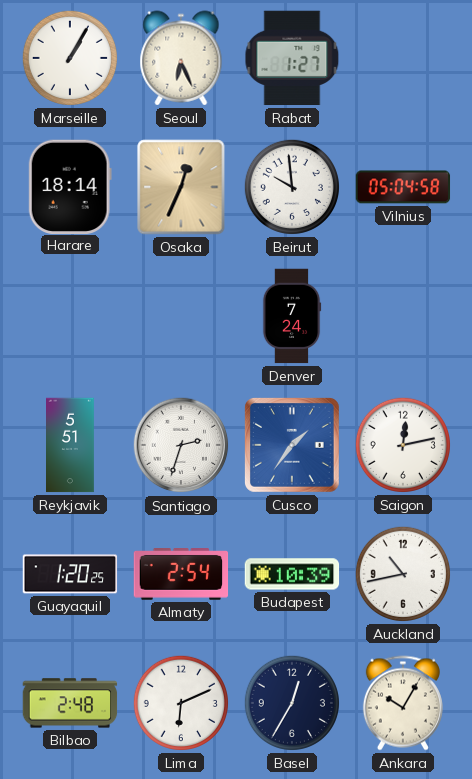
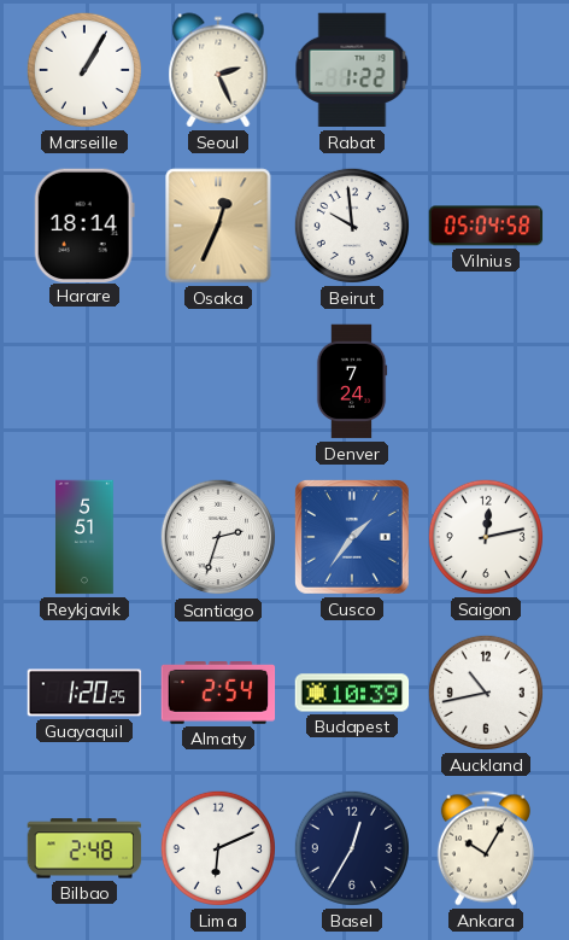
Seoul: 6:26 -> 2:26 (218, 70)
Rabat: 1:27 -> 1:22 (352, 70)
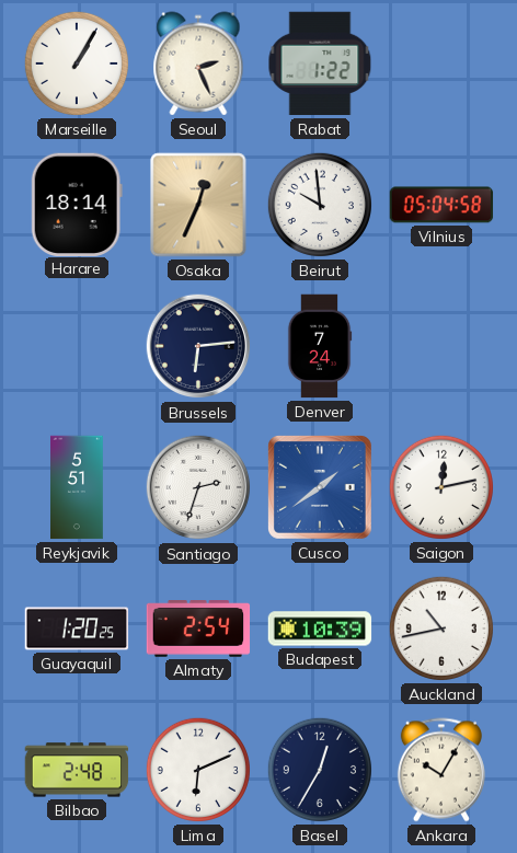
Brussels: none -> 6:14 (198, 346)
Cusco: 1:36 -> 1:39 (320, 487)
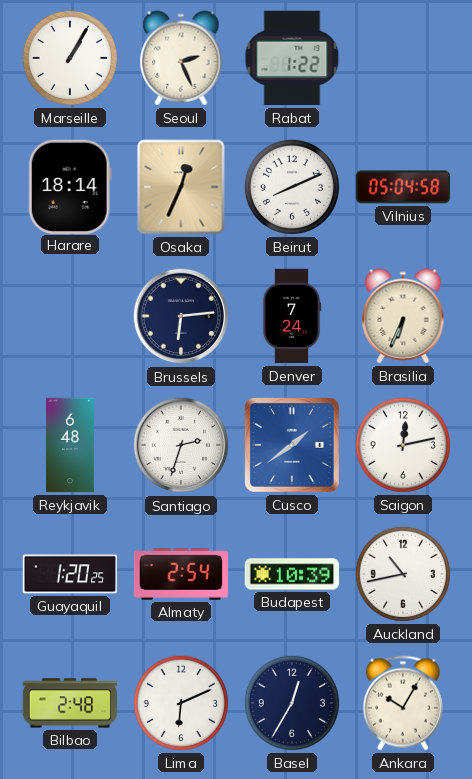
Beirut: 9:59 -> 8:11 (292, 187)
Brasilia: none -> 6:34 (403, 316)
Reykjavik: 5:51 -> 6:48 (71, 445)
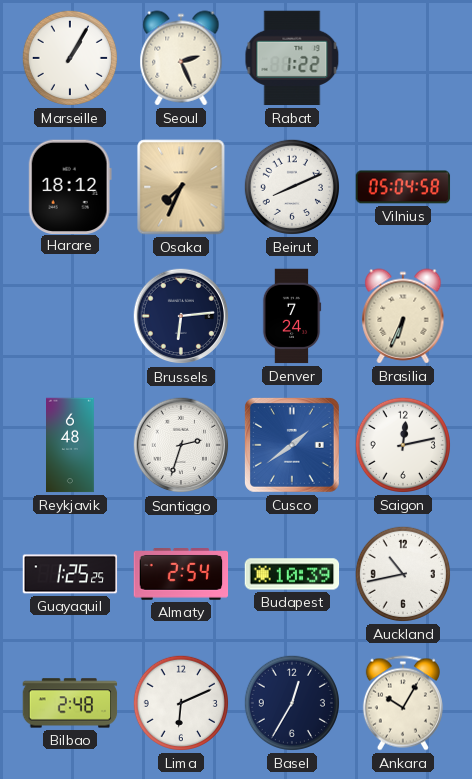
Harare: 18:14 -> 18:12 (70, 186)
Osaka: 12:34 -> 7:34 (181, 187)
Guayaquil: 1:20 -> 1:25 (70, 574)
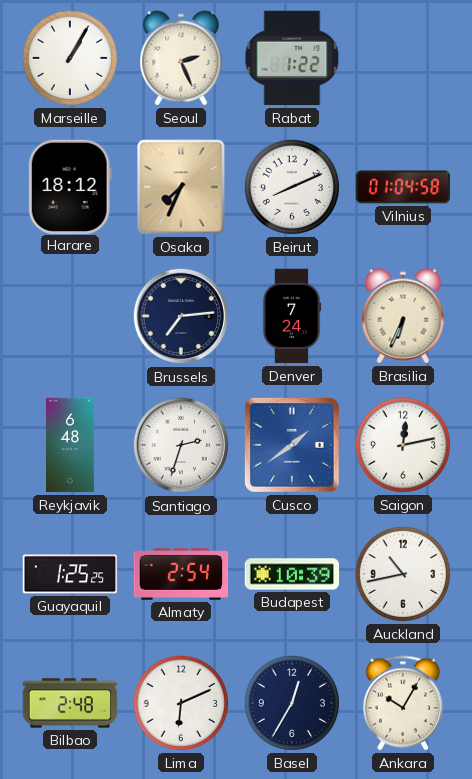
Vilnius: 05:04 -> 01:04 (403, 187)
Brussels: 6:14 -> 7:14 (181, 316)
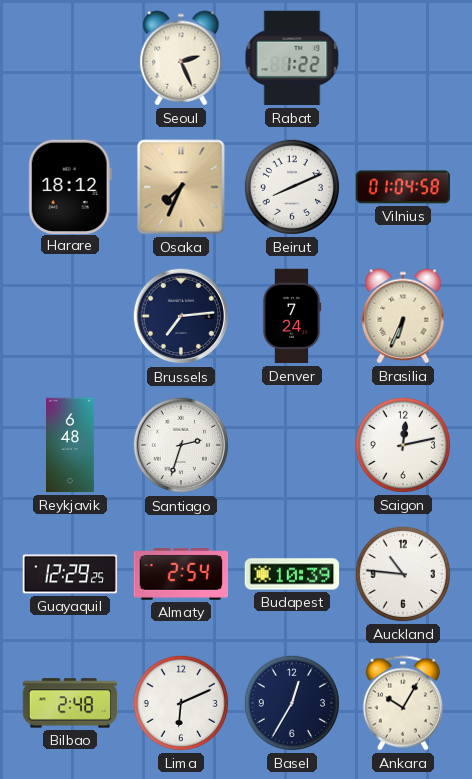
Marseille: 1:05 -> none (70, 58)
Cusco: 1:39 -> none (292, 445)
Guayaquil: 1:25 -> 12:29 (70, 574)
Auckland: 10:43 -> 10:46 (403, 574)
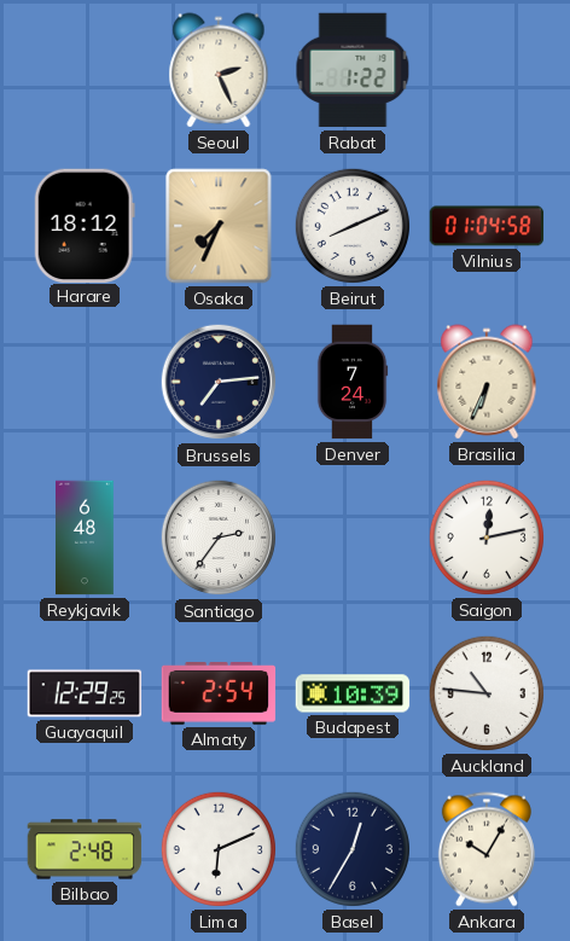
Santiago: 2:33 -> 2:36 (219, 538)
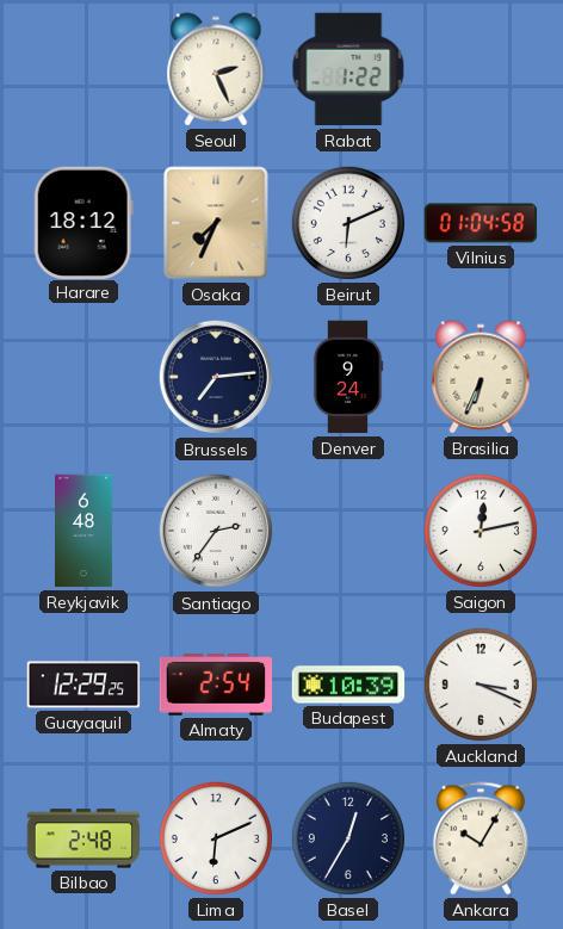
Beirut: 8:11 -> 6:11 (348, 223)
Denver: 7:24 -> 9:24 (348, 377)
Auckland: 10:46 -> 3:19 (481, 685)
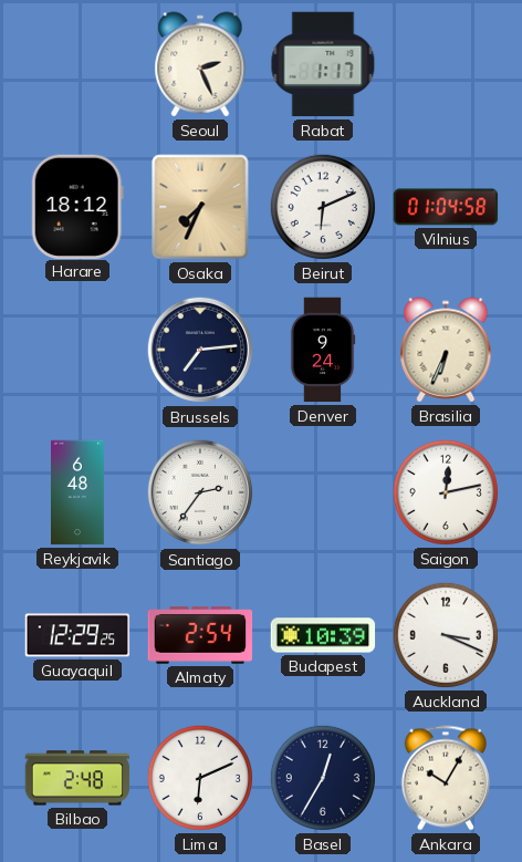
Rabat: 1:22 -> 1:17 (323, 64)
